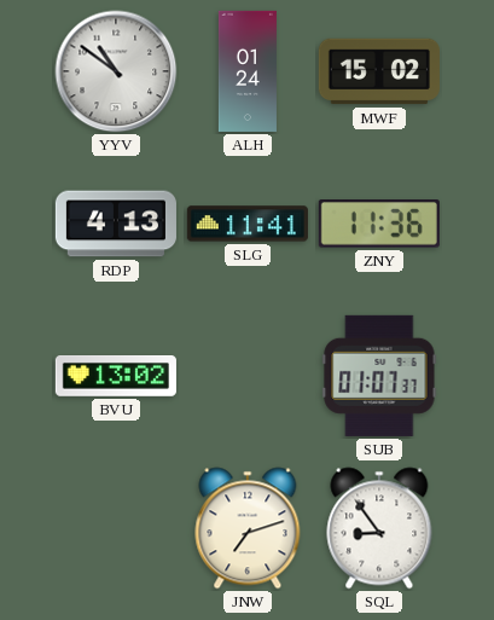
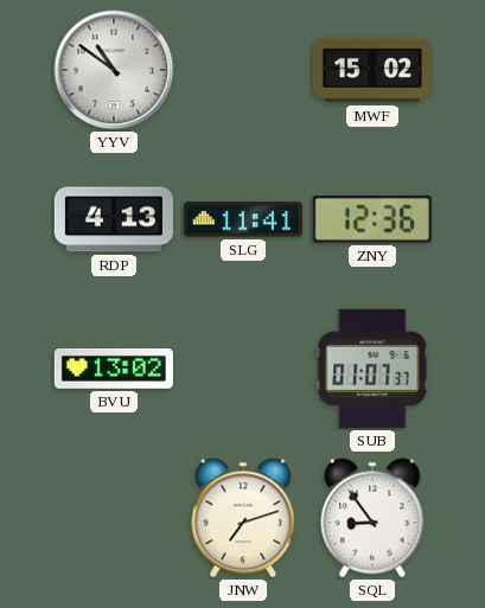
ALH: 01:24 -> none (248, 71)
ZNY: 11:36 -> 12:36 (372, 219)
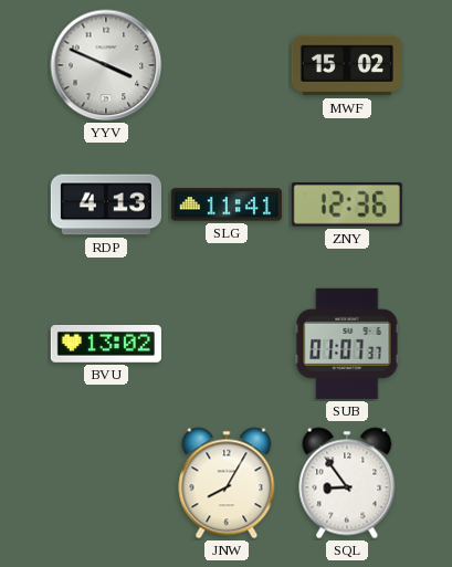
YYV: 10:51 -> 3:49 (106, 65)
JNW: 7:12 -> 8:05 (227, 483)
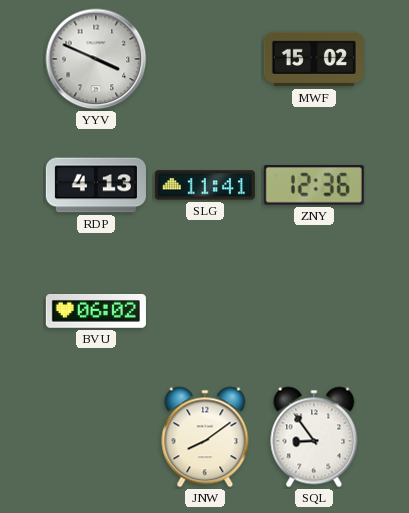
BVU: 13:02 -> 06:02 (96, 312)
SUB: 01:07 -> none (347, 344)
JNW: 8:05 -> 8:09 (205, 437)
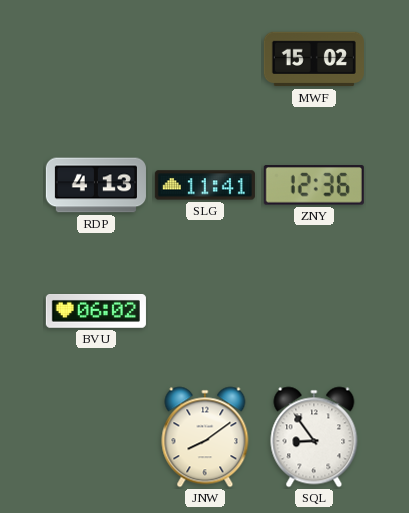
YYV: 3:49 -> none (96, 59)
